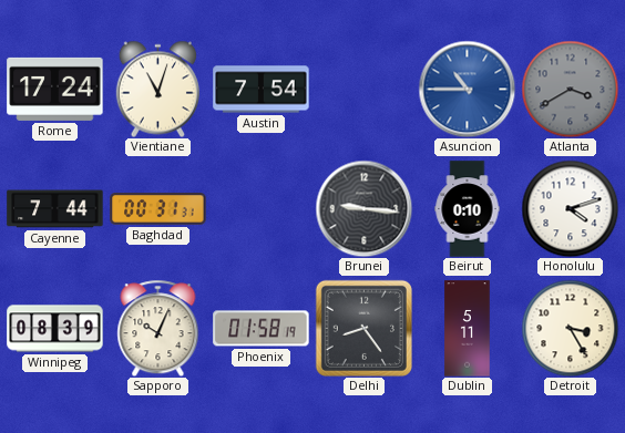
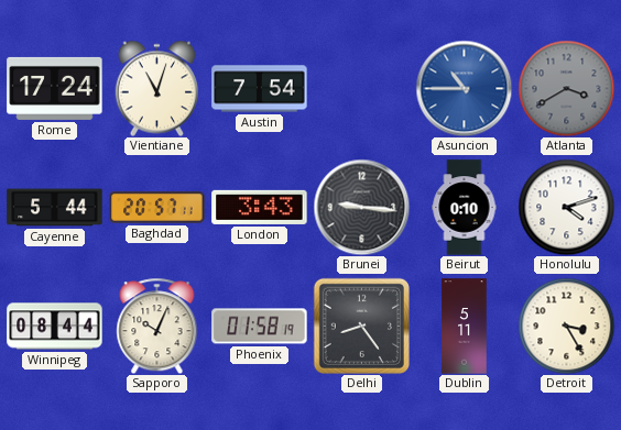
Cayenne: 7:44 -> 5:44 (55, 208)
Baghdad: 00:31 -> 20:57 (157, 208)
London: none -> 3:43 (260, 207)
Winnipeg: 08:39 -> 08:44 (55, 327)
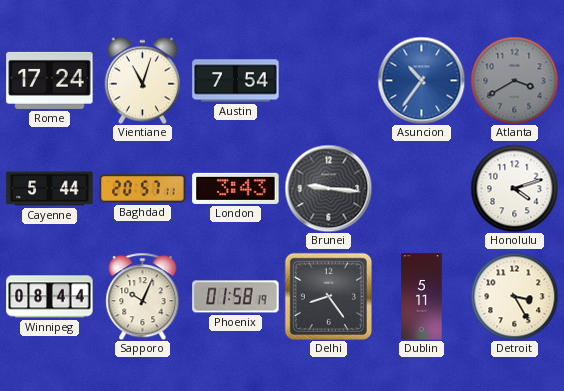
Asuncion: 10:45 -> 10:36 (421, 80)
Beirut: 0:10 -> none (465, 208)
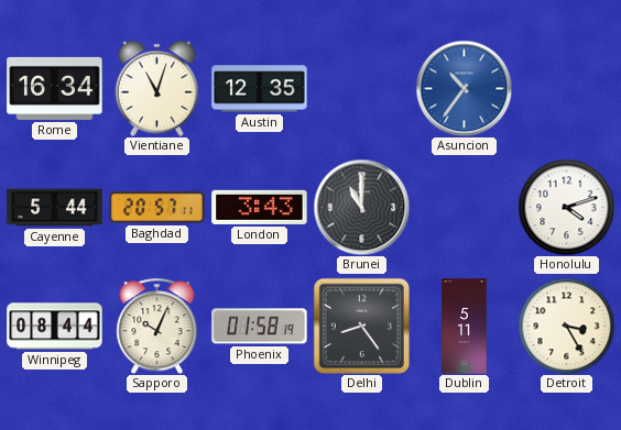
Rome: 17:24 -> 16:34 (55, 88)
Austin: 7:54 -> 12:35 (260, 89)
Atlanta: 3:40 -> none (514, 80)
Brunei: 9:16 -> 11:00 (361, 207)
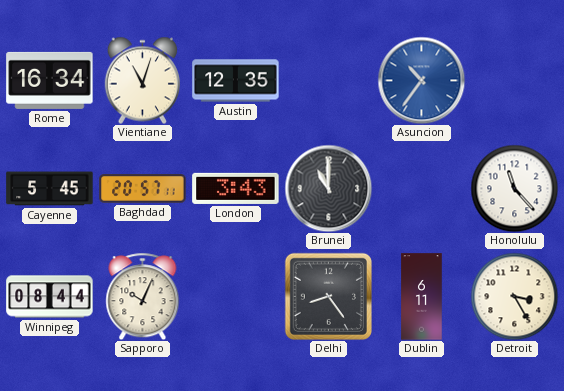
Cayenne: 5:44 -> 5:45 (50, 189)
Honolulu: 4:12 -> 11:23 (514, 188)
Phoenix: 01:58 -> none (260, 327)
Dublin: 5:11 -> 6:11 (422, 297)
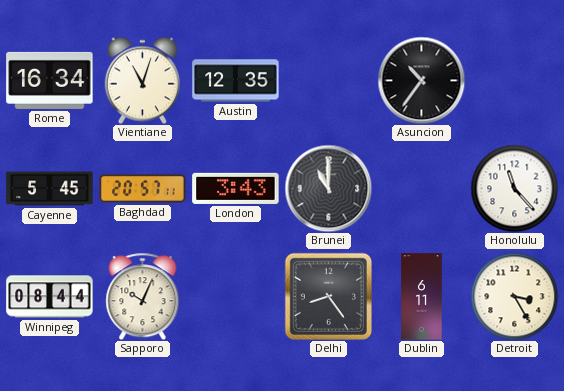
Asuncion dial: blue -> black (421, 80)
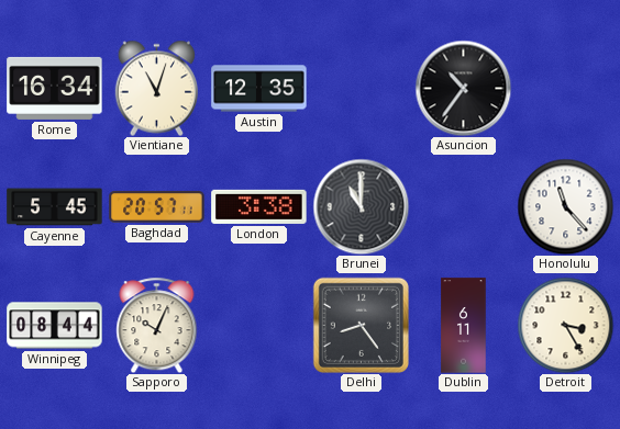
London: 3:43 -> 3:38 (259, 206)
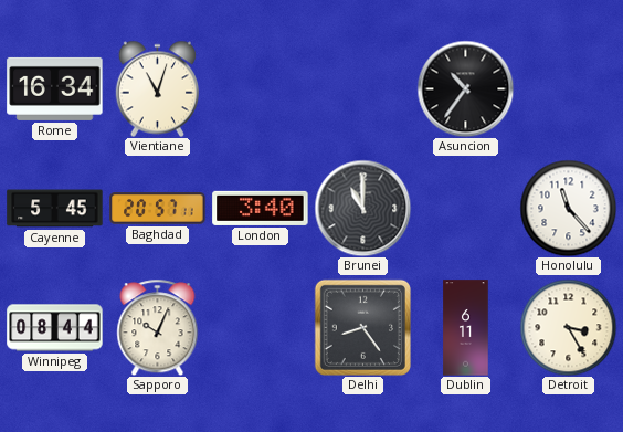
Austin: 12:35 -> none (259, 89)
London: 3:38 -> 3:40 (261, 208)
